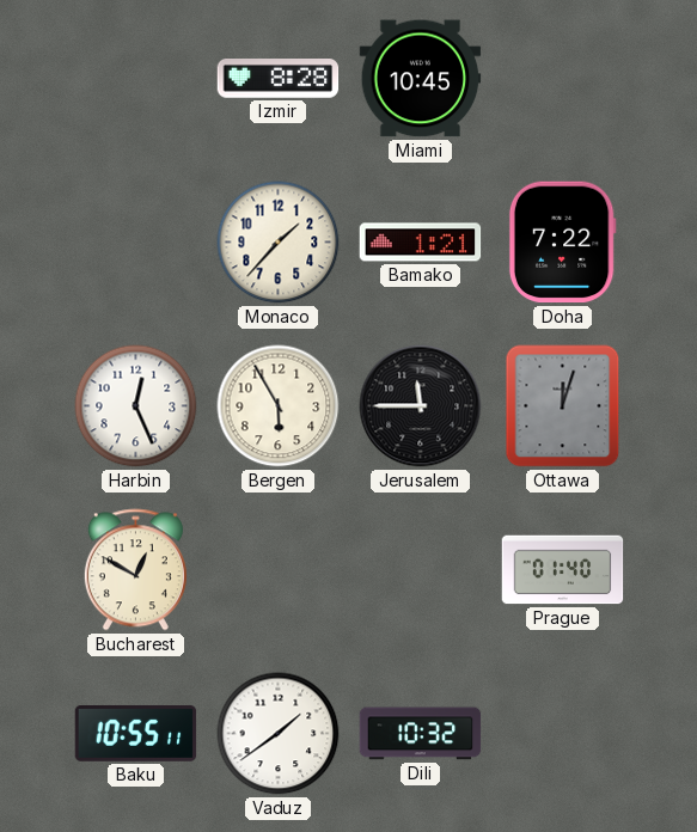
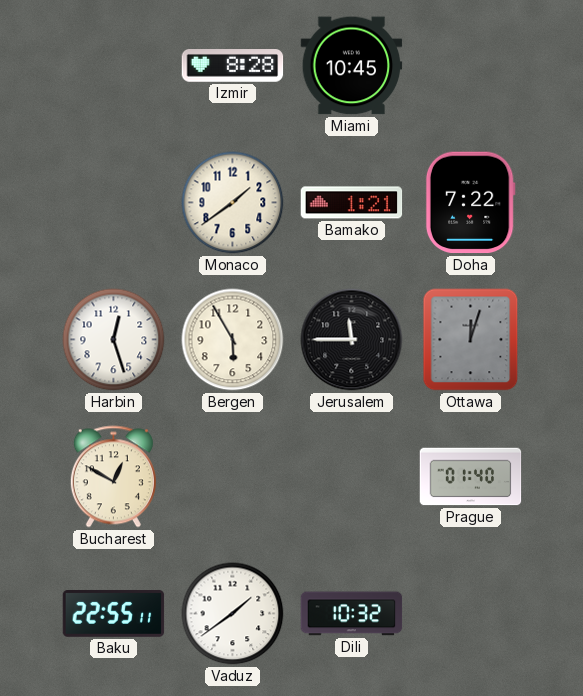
Monaco: 1:37 -> 1:39 (233, 203)
Harbin: 12:26 -> 12:27 (114, 340)
Baku: 10:55 -> 22:55 (114, 613)
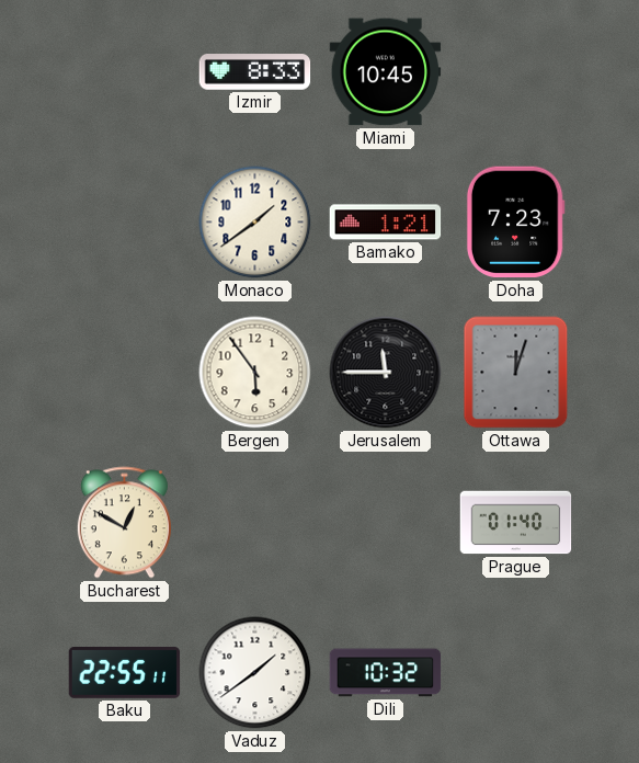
Izmir: 8:28 -> 8:33 (255, 72)
Doha: 7:22 -> 7:23 (515, 223)
Harbin: 12:27 -> none (114, 340)
Bergen: 5:55 -> 5:54 (255, 373)
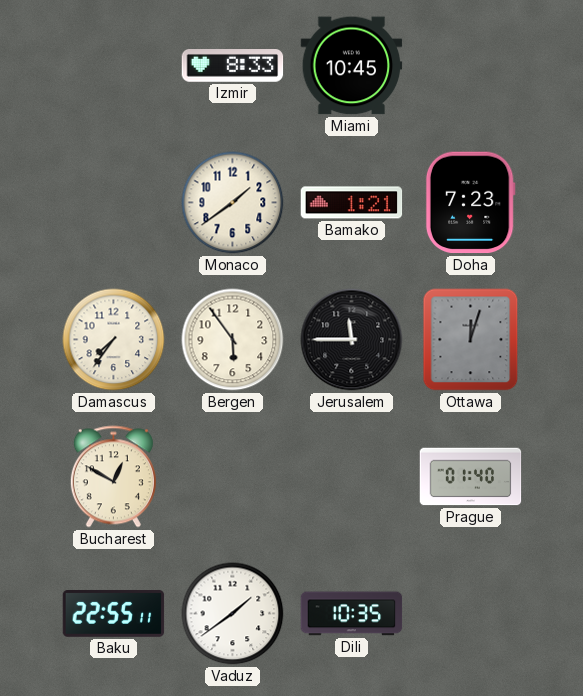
Damascus: none -> 7:36 (114, 340)
Dili: 10:32 -> 10:35 (352, 614)
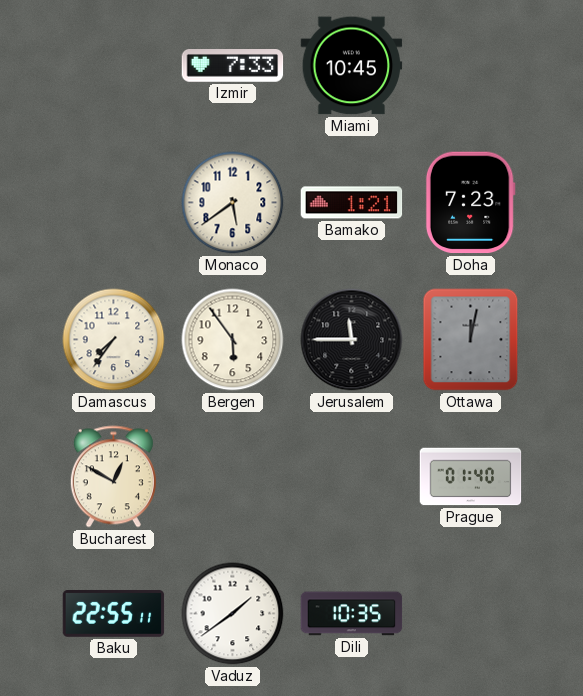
Izmir: 8:33 -> 7:33 (233, 66)
Monaco: 1:39 -> 5:39 (233, 203)
Ottawa: 12:03 -> 12:02 (471, 340)
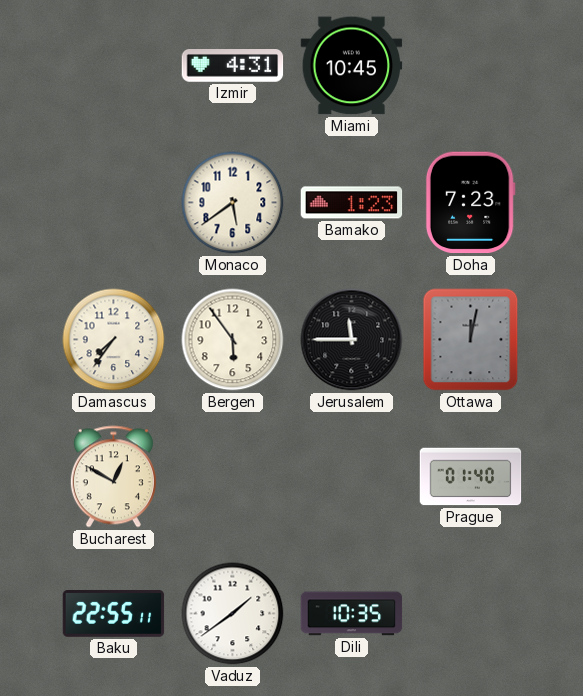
Izmir: 7:33 -> 4:31 (233, 66)
Bamako: 1:21 -> 1:23 (352, 203)
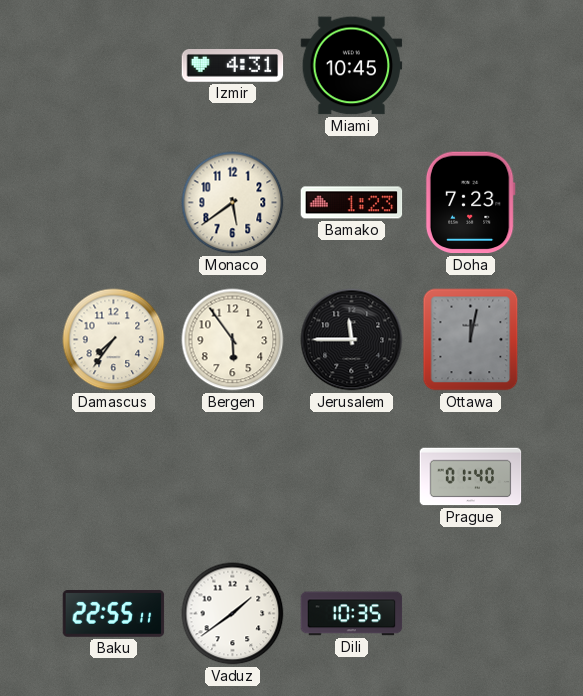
Bucharest: 12:50 -> none (113, 477)
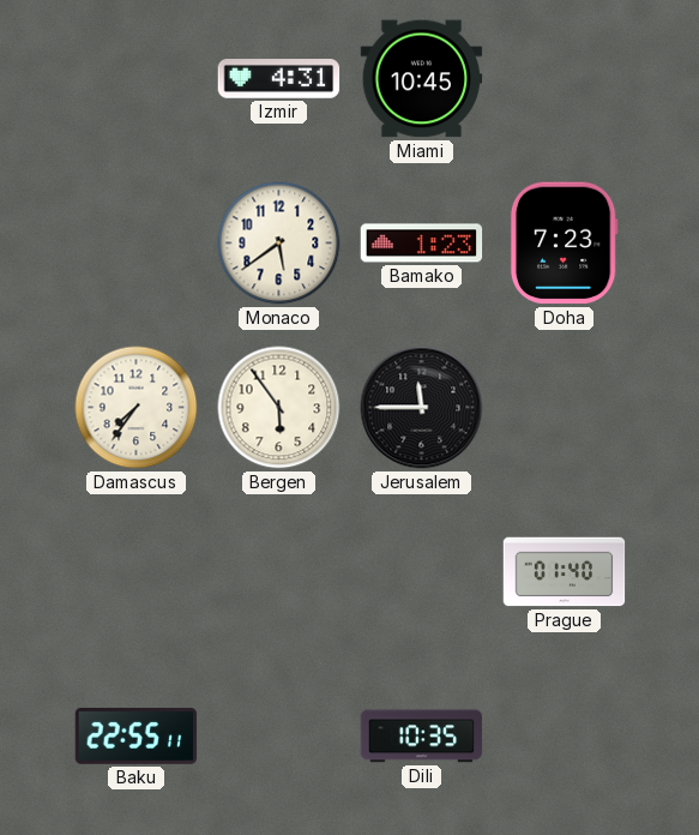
Ottawa: 12:02 -> none (471, 340)
Vaduz: 1:39 -> none (233, 614)
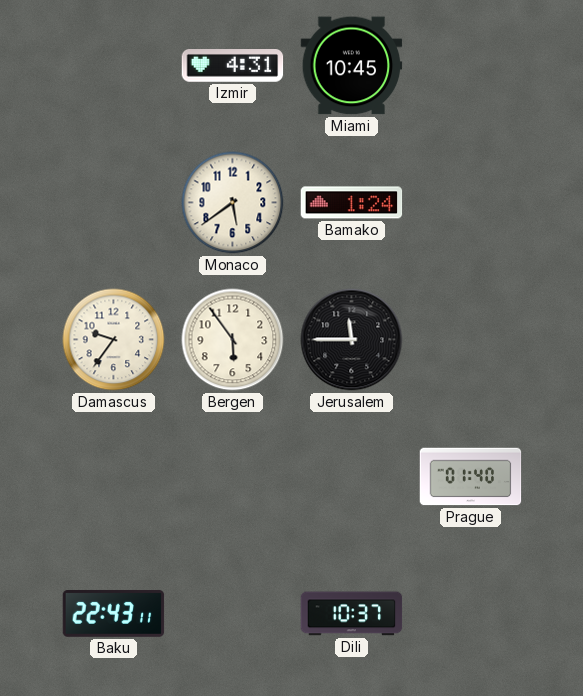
Bamako: 1:23 -> 1:24 (352, 203)
Doha: 7:23 -> none (564, 244)
Damascus: 7:36 -> 9:36 (114, 340)
Baku: 22:55 -> 22:43 (114, 613)
Dili: 10:35 -> 10:37 (352, 614)
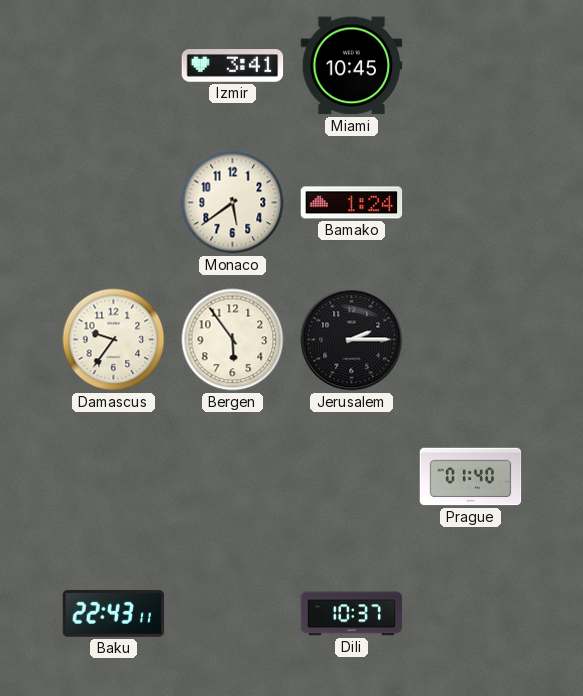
Izmir: 4:31 -> 3:41 (233, 66)
Jerusalem: 11:45 -> 2:15 (352, 340)
